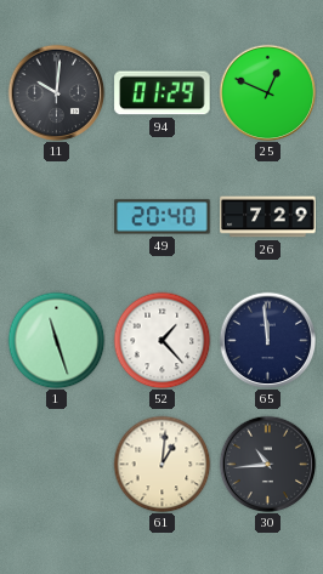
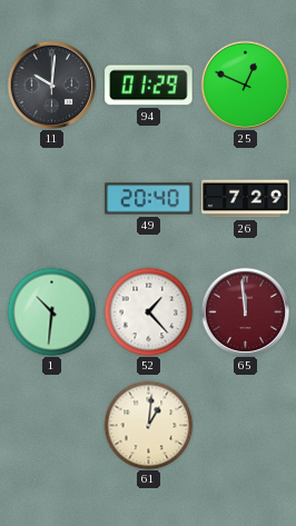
1: 11:27 -> 10:31 (51, 311)
65 dial: navy -> burgundy (245, 311)
30: 10:44 -> none (267, 464)
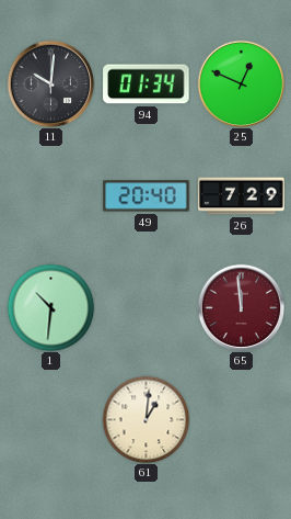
94: 01:29 -> 01:34 (147, 84)
52: 1:23 -> none (148, 311)
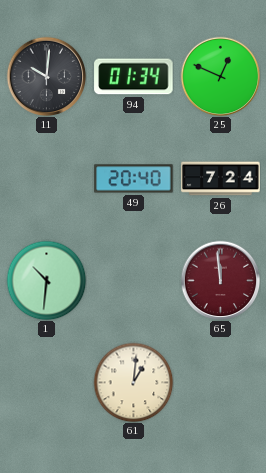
26: 7:29 -> 7:24 (221, 179)
